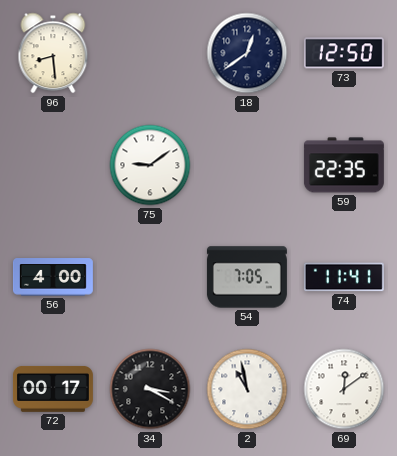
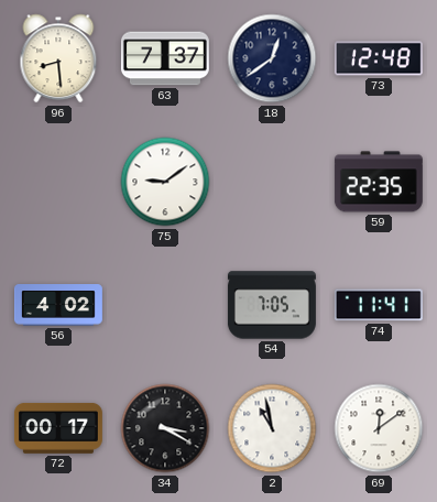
63: none -> 7:37 (165, 58)
73: 12:50 -> 12:48 (379, 58)
56: 4:00 -> 4:02 (58, 305)
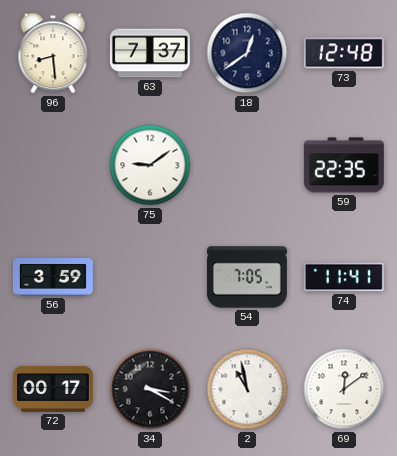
56: 4:02 -> 3:59 (53, 277)
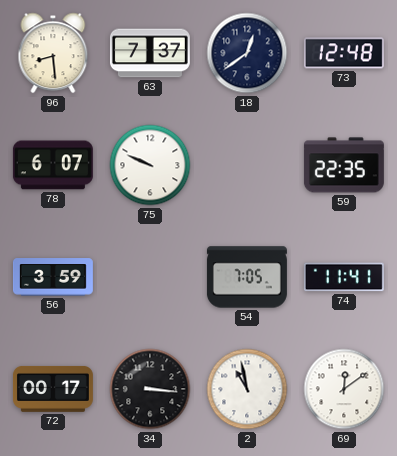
78: none -> 6:07 (53, 165)
75: 9:09 -> 9:49 (150, 165)
34: 3:20 -> 3:16 (150, 389)
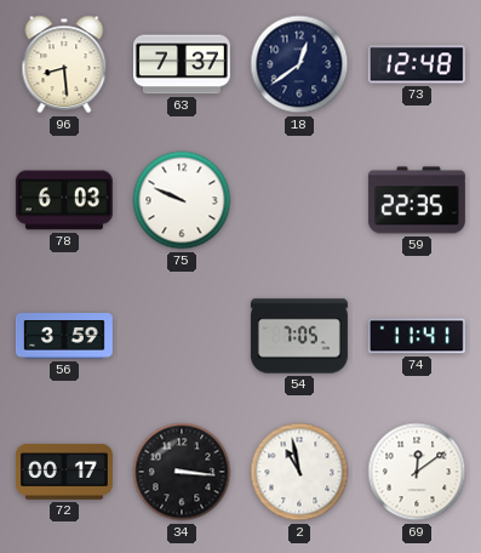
78: 6:07 -> 6:03 (64, 200)
